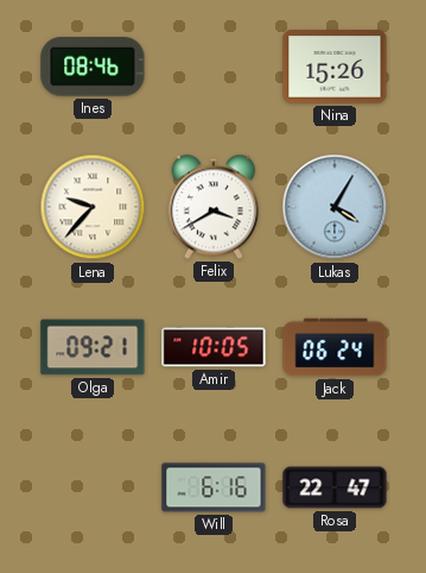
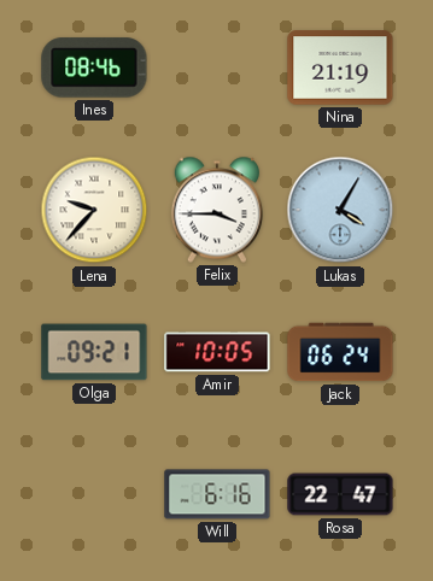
Nina: 15:26 -> 21:19 (340, 68)
Felix: 3:40 -> 3:45 (216, 210)
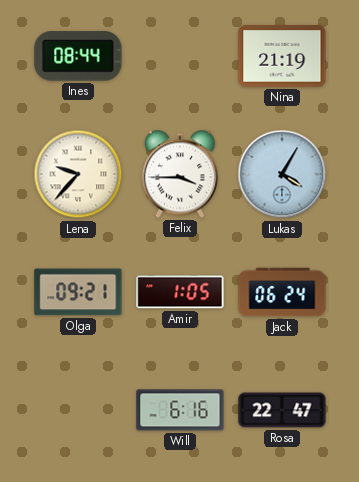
Ines: 08:46 -> 08:44 (78, 56)
Amir: 10:05 -> 1:05 (180, 292)
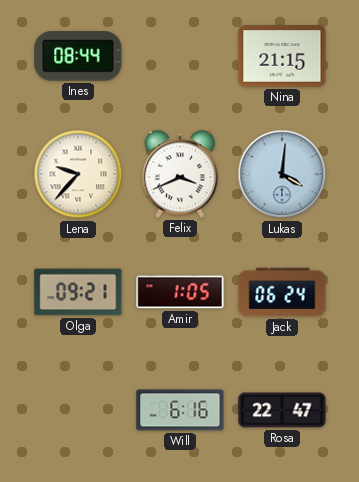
Nina: 21:19 -> 21:15 (282, 56)
Felix: 3:45 -> 3:41 (179, 174)
Lukas: 4:05 -> 4:01 (282, 174)
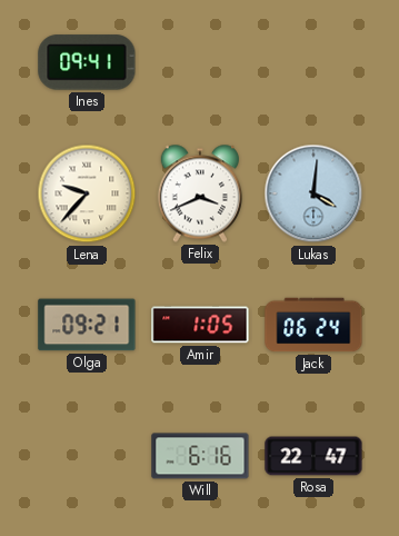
Ines: 08:44 -> 09:41 (87, 62)
Nina: 21:15 -> none (282, 56)
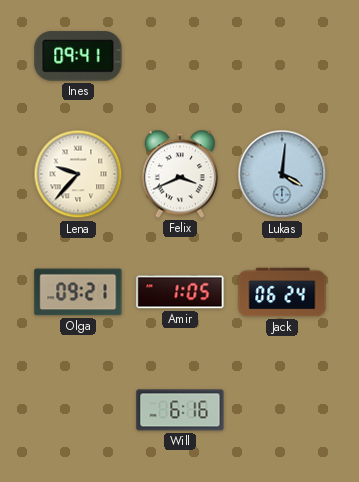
Rosa: 22:47 -> none (313, 456)
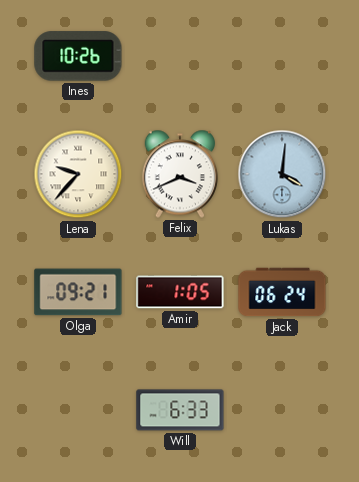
Ines: 09:41 -> 10:26 (78, 56)
Will: 6:16 -> 6:33 (180, 410)
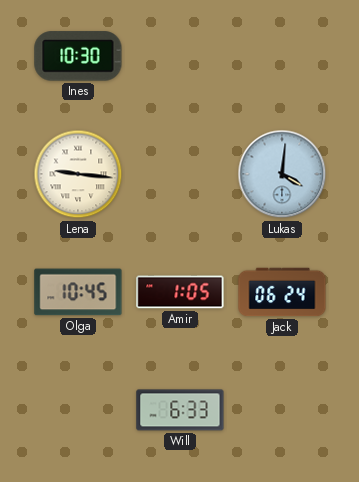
Ines: 10:26 -> 10:30 (78, 56)
Lena: 9:37 -> 9:16 (78, 174)
Felix: 3:41 -> none (179, 174)
Olga: 09:21 -> 10:45 (78, 292)
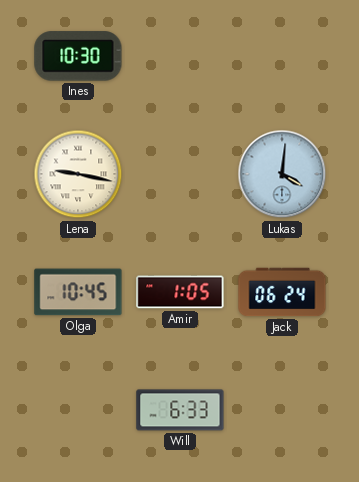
Lena: 9:16 -> 9:17 (78, 174)
